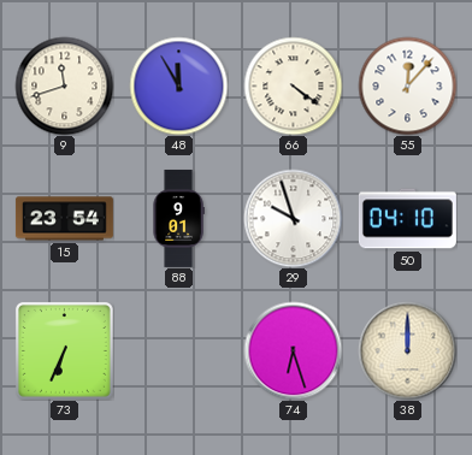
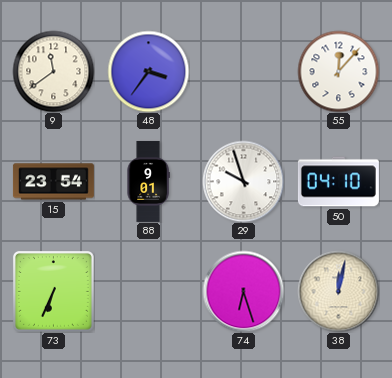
9: 11:42 -> 11:39 (53, 71)
48: 11:55 -> 3:36 (148, 71)
66: 4:21 -> none (293, 85)
38: 12:00 -> 12:02 (338, 291)
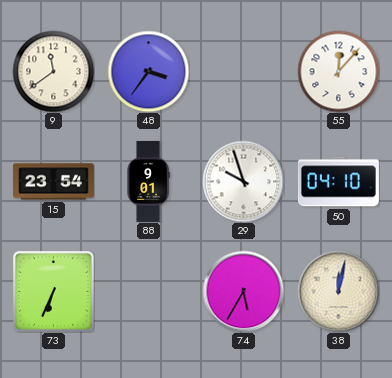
74: 6:27 -> 5:35 (243, 291)
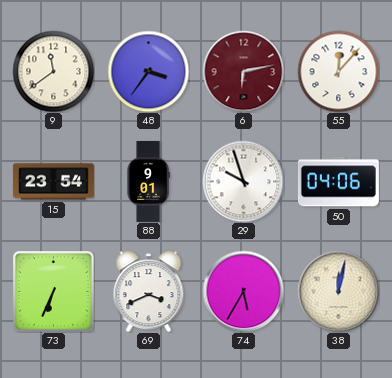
6: none -> 6:13 (243, 71)
50: 04:10 -> 04:06 (338, 182)
69: none -> 3:41 (149, 291)
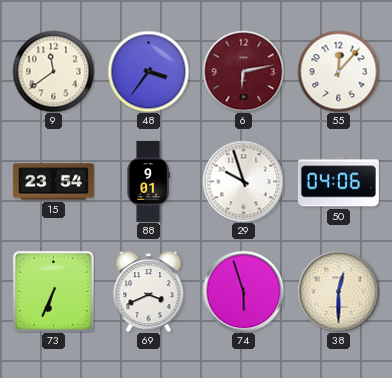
74: 5:35 -> 5:57 (243, 291)
38: 12:02 -> 12:30 (338, 291)
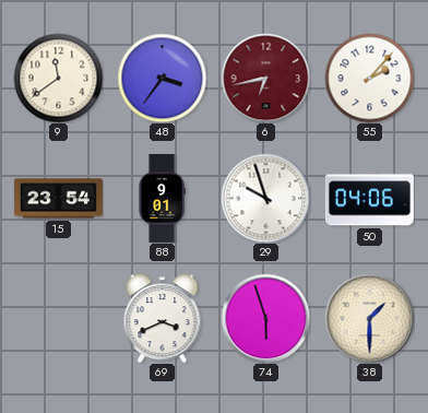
6: 6:13 -> 6:43 (265, 78)
55: 12:07 -> 2:07 (369, 78)
73: 6:34 -> none (53, 291)
38: 12:30 -> 1:30 (369, 318)
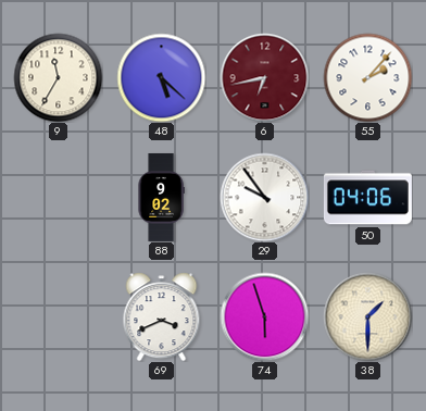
9: 11:39 -> 11:35 (58, 77)
48: 3:36 -> 5:22 (161, 77)
15: 23:54 -> none (58, 199)
88: 9:01 -> 9:02 (161, 197)
29: 9:57 -> 9:54 (264, 197)
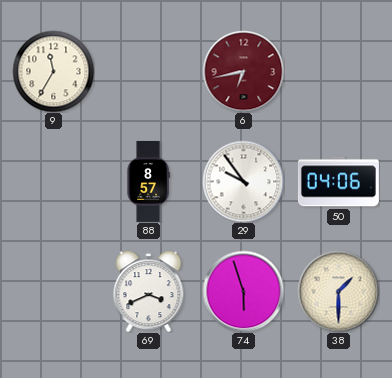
48: 5:22 -> none (161, 77)
55: 2:07 -> none (367, 77)
88: 9:02 -> 8:57 (148, 181)
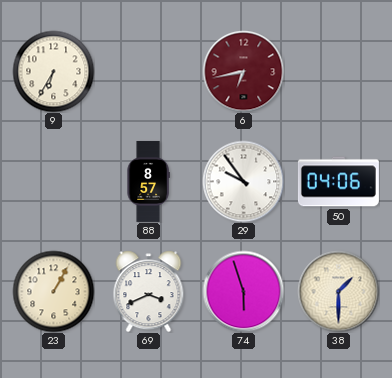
9: 11:35 -> 6:35 (53, 71)
23: none -> 1:05 (53, 291)
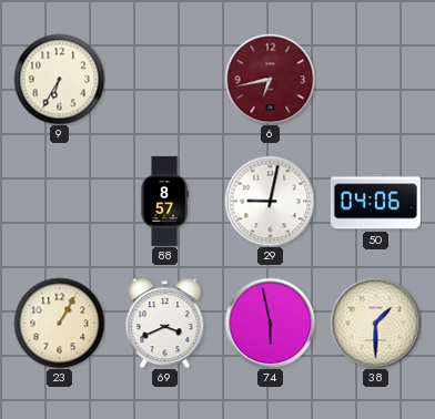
29: 9:54 -> 9:02 (270, 201)
74: 5:57 -> 5:58 (270, 323)
